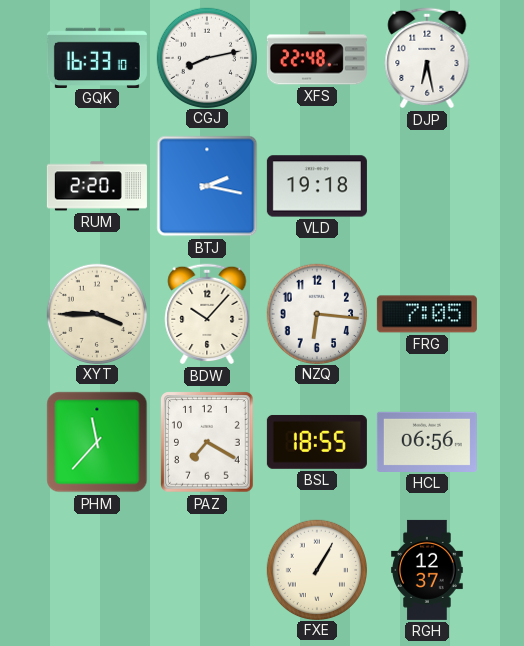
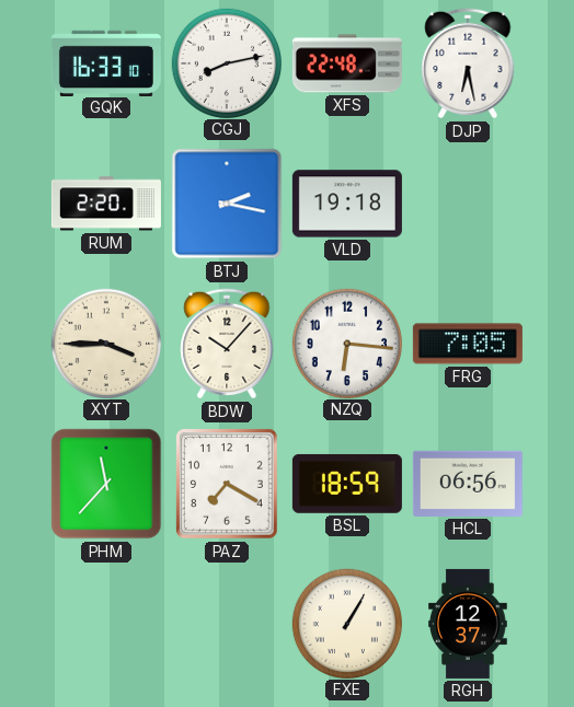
BSL: 18:55 -> 18:59 (347, 484)
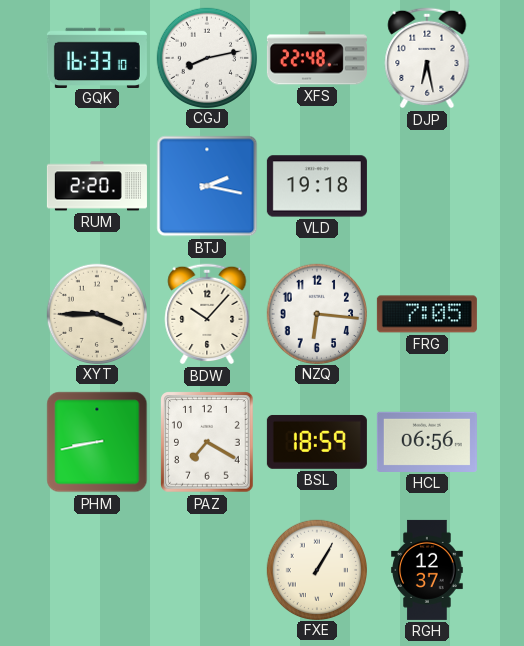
PHM: 11:37 -> 8:43 (97, 442)
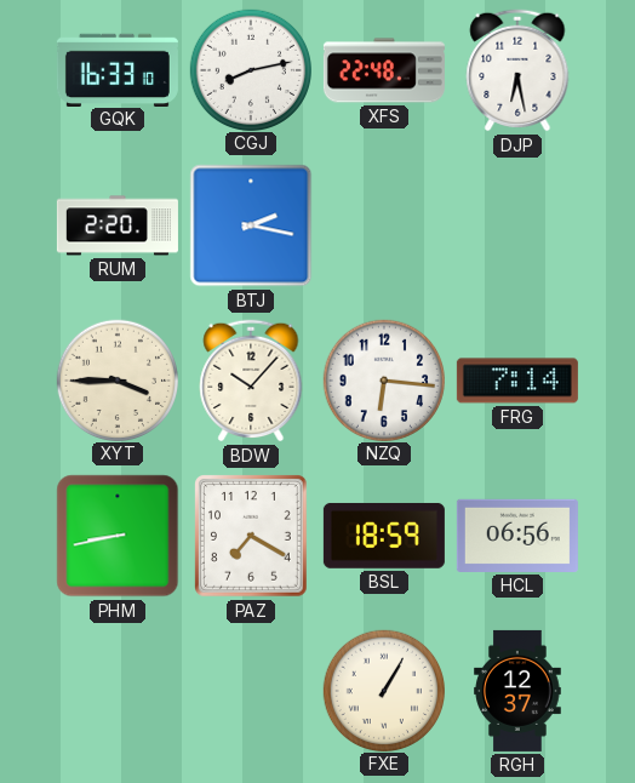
VLD: 19:18 -> none (317, 186)
FRG: 7:05 -> 7:14 (517, 381)
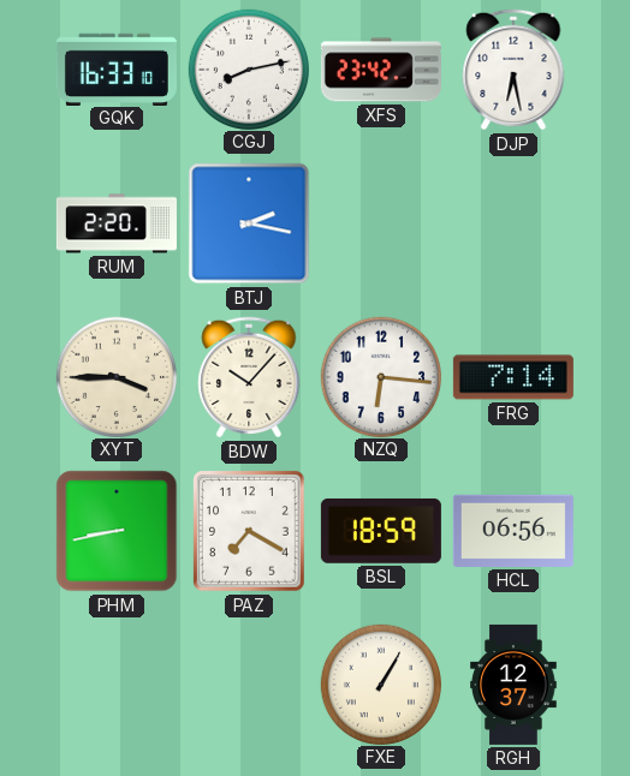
XFS: 22:48 -> 23:42 (381, 70)
